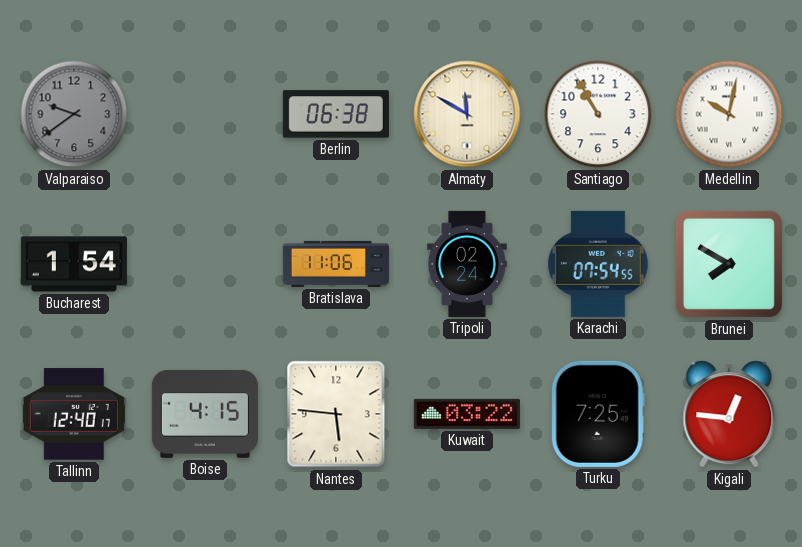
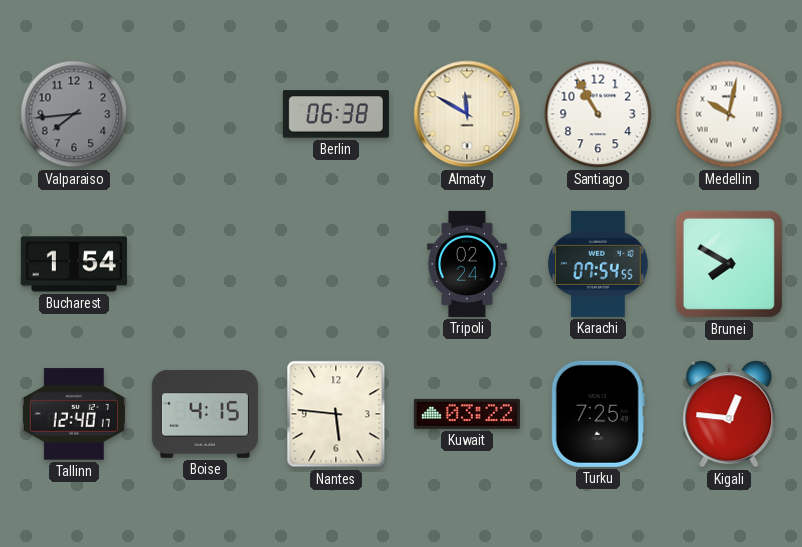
Valparaiso: 9:39 -> 7:44 (74, 114)
Bratislava: 11:06 -> none (336, 264)
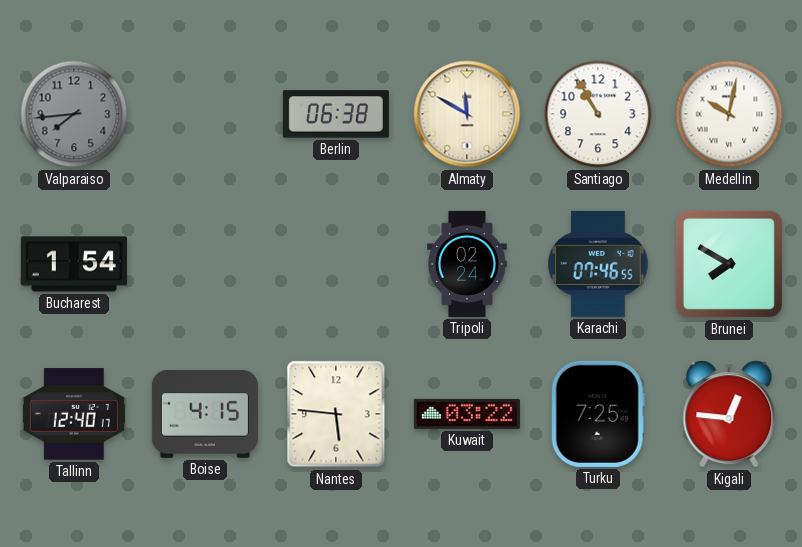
Karachi: 07:54 -> 07:46 (598, 264)
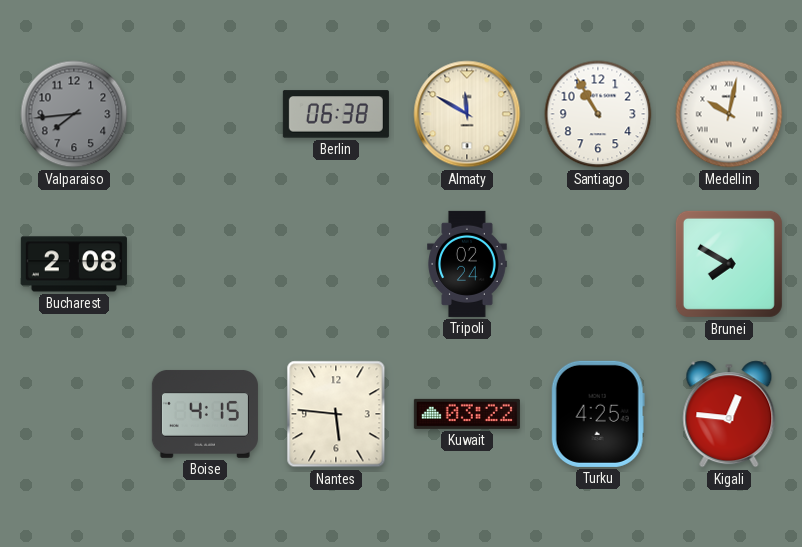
Bucharest: 1:54 -> 2:08 (74, 264)
Karachi: 07:46 -> none (598, 264)
Tallinn: 12:40 -> none (74, 414)
Turku: 7:25 -> 4:25 (598, 414)
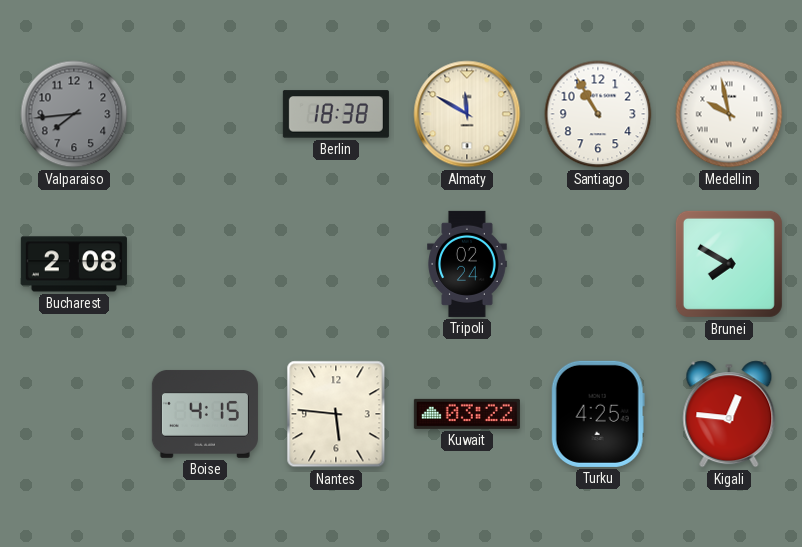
Berlin: 06:38 -> 18:38 (336, 114)
Medellin: 10:02 -> 9:58 (729, 114)
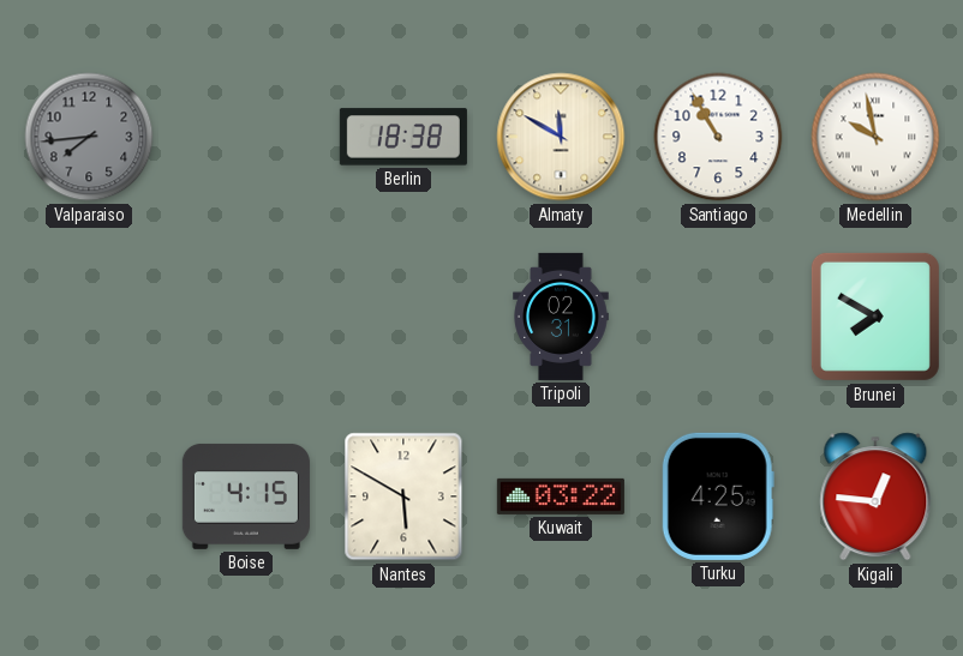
Bucharest: 2:08 -> none (74, 264)
Tripoli: 02:24 -> 02:31 (561, 317)
Nantes: 5:46 -> 5:50 (403, 496)
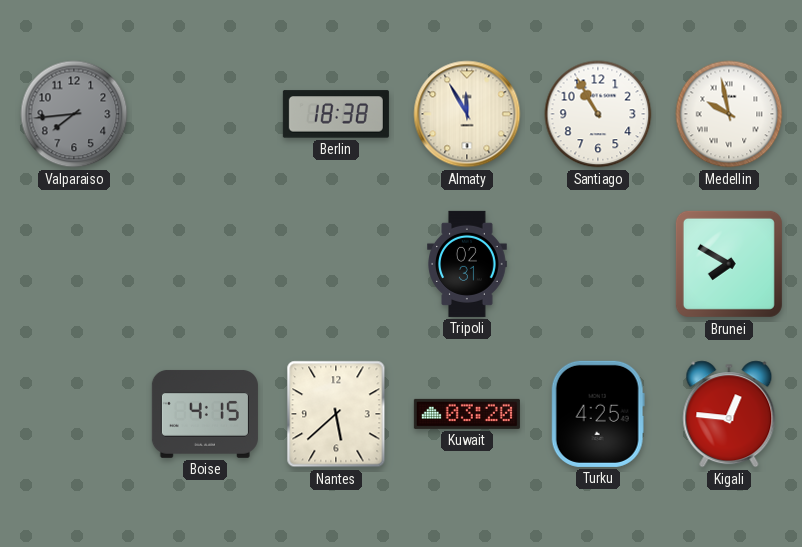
Almaty: 11:50 -> 11:55 (467, 114)
Nantes: 5:50 -> 5:38 (336, 414)
Kuwait: 03:22 -> 03:20 (467, 414)
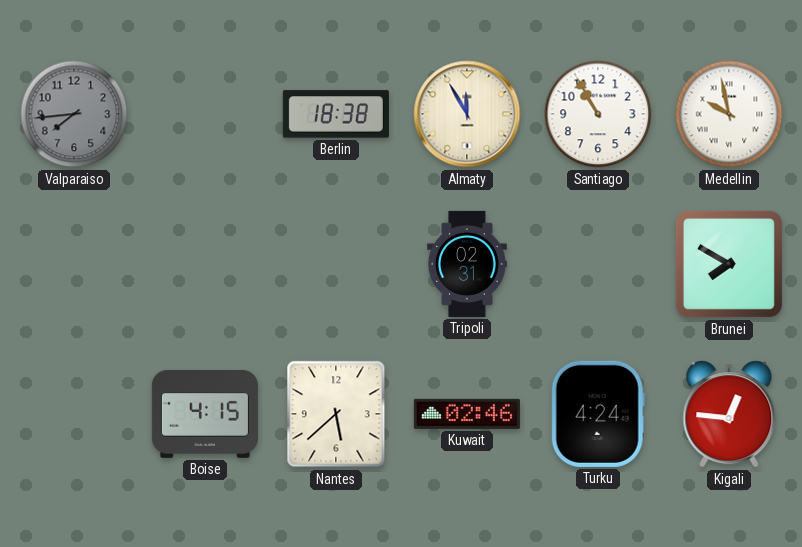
Kuwait: 03:20 -> 02:46 (467, 414)
Turku: 4:25 -> 4:24 (598, 414)
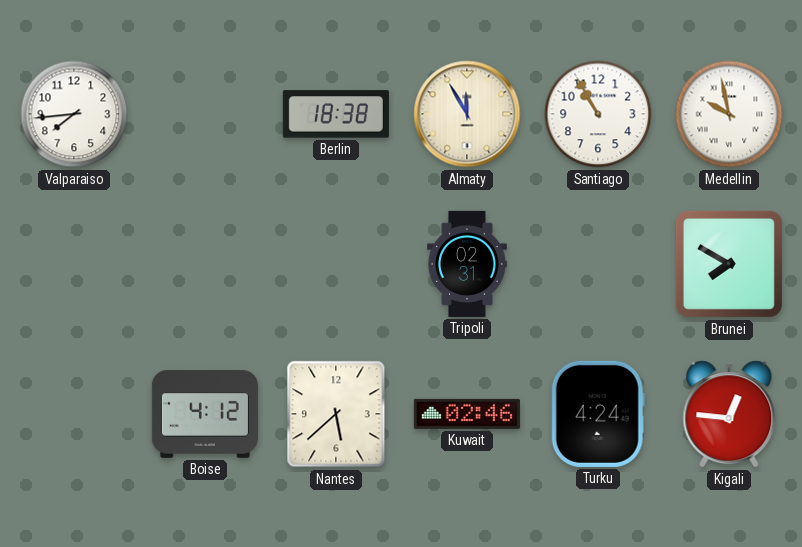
Valparaiso dial: grey -> white (74, 114)
Boise: 4:15 -> 4:12 (205, 414)
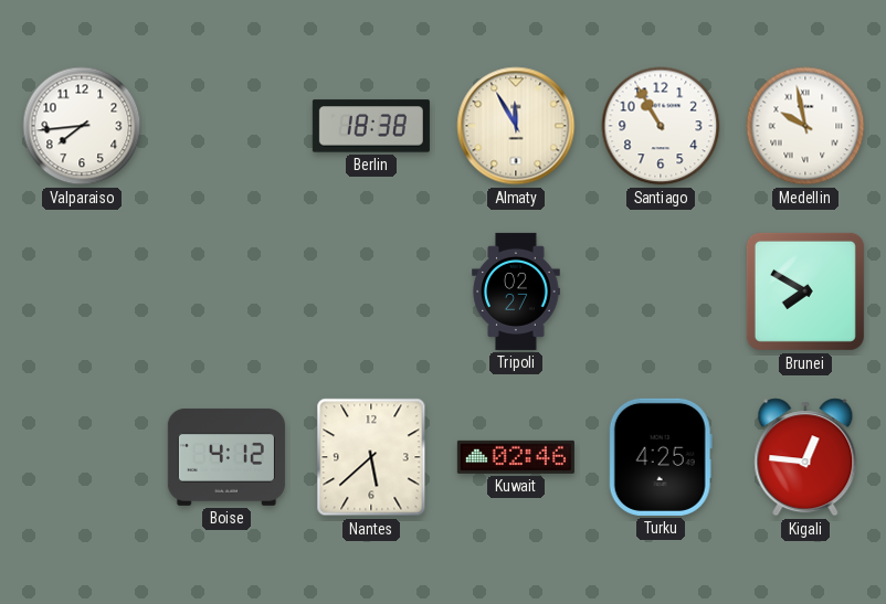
Tripoli: 02:31 -> 02:27 (516, 292)
Turku: 4:24 -> 4:25 (661, 457)
